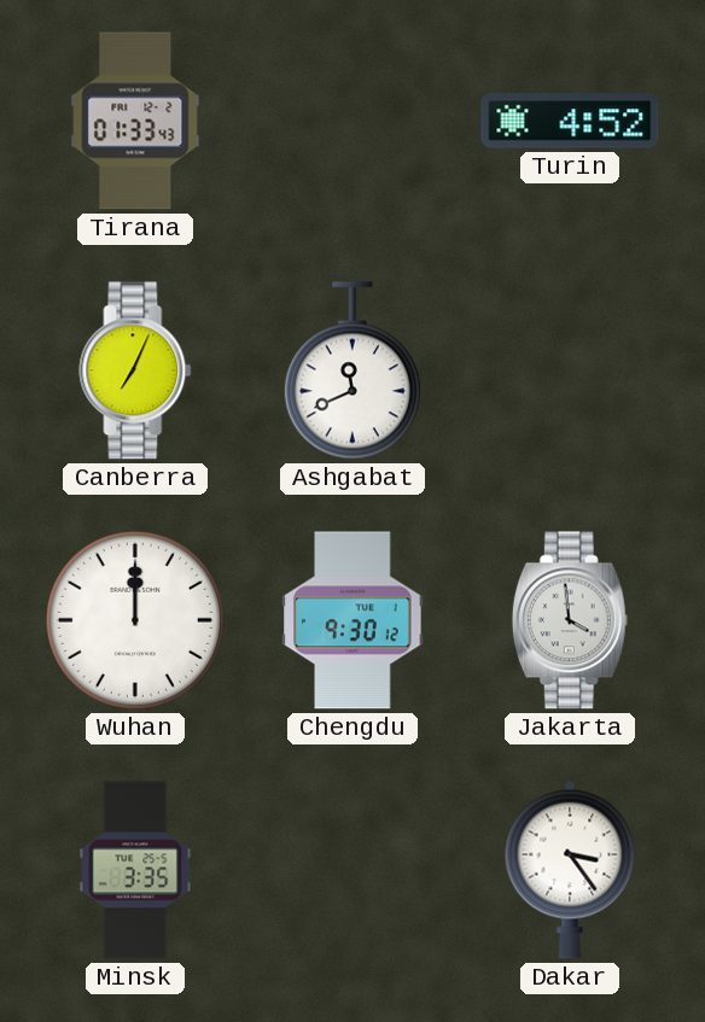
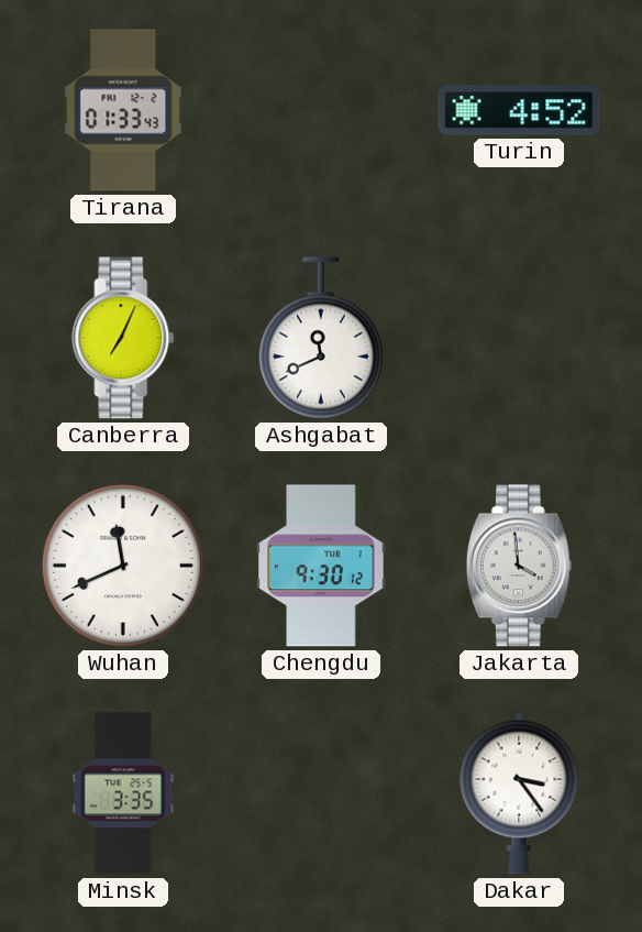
Wuhan: 12:00 -> 11:41 (123, 566)
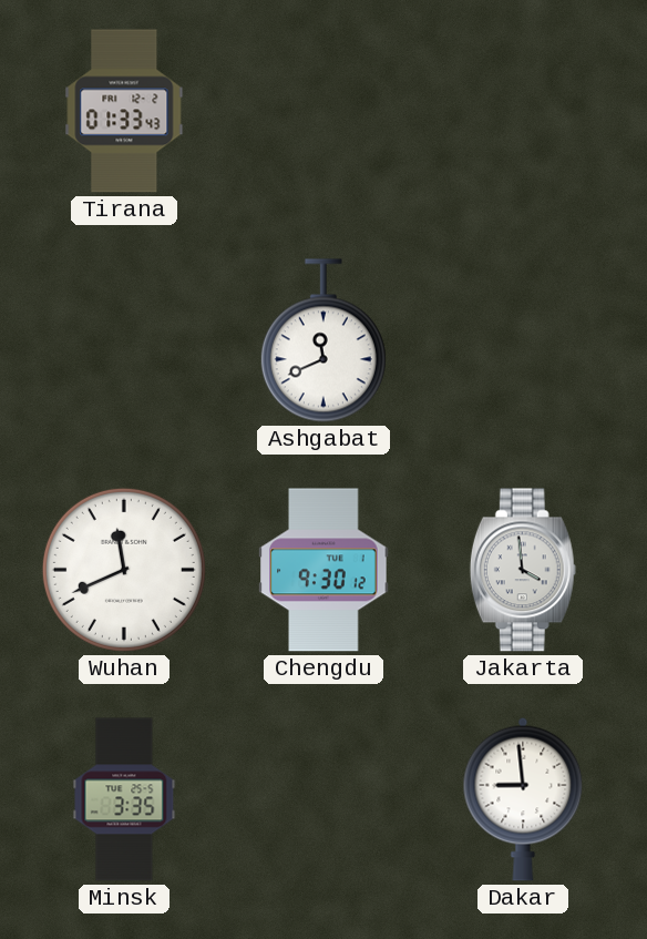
Turin: 4:52 -> none (519, 110)
Canberra: 7:04 -> none (123, 338)
Dakar: 3:24 -> 8:59 (523, 799)
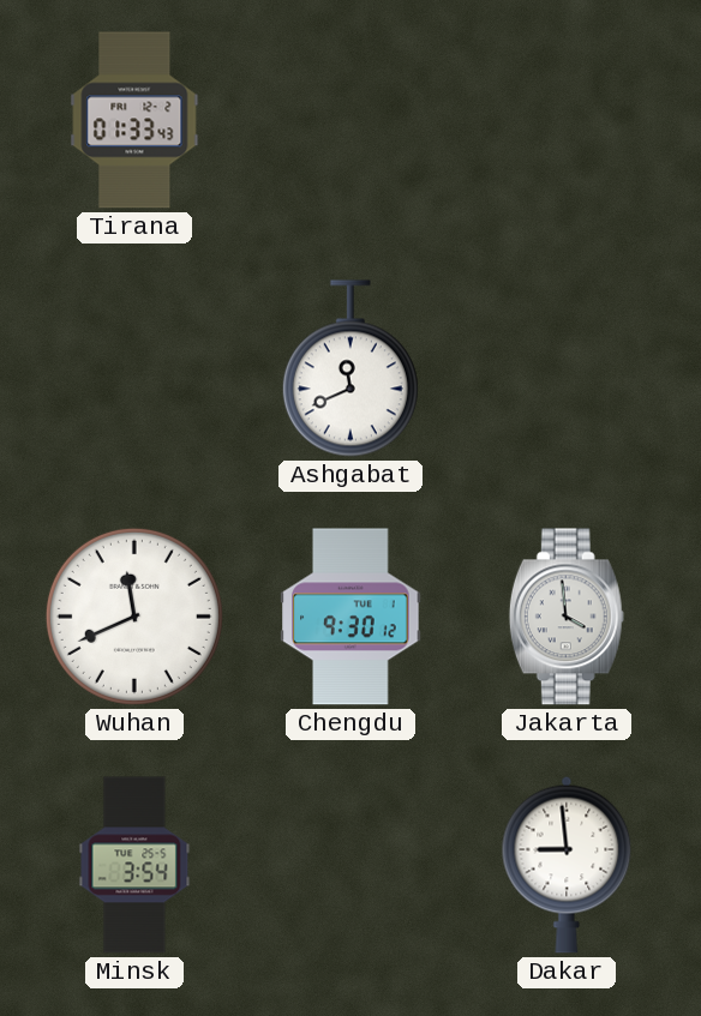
Minsk: 3:35 -> 3:54 (134, 865)
